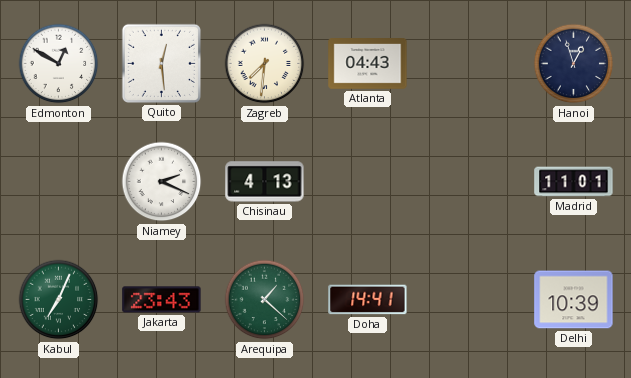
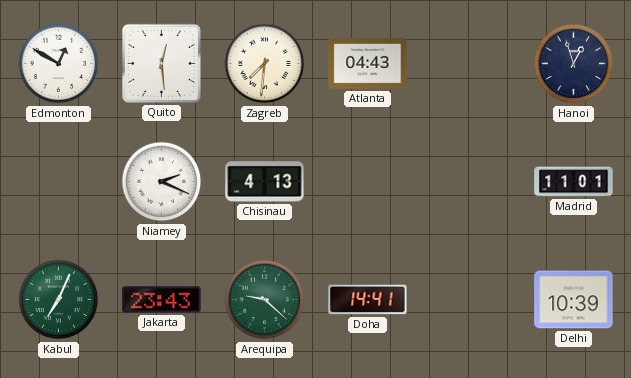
Arequipa: 1:22 -> 9:22 (265, 300)
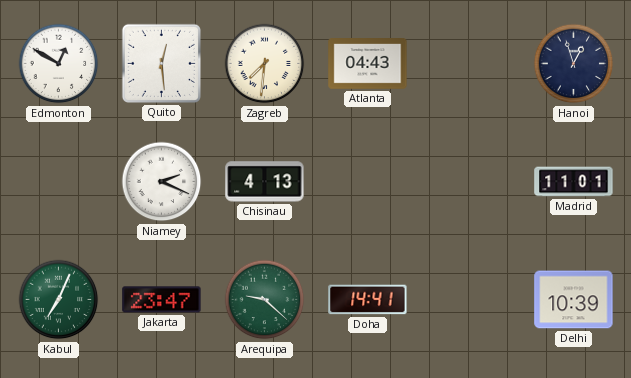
Jakarta: 23:43 -> 23:47 (162, 300)
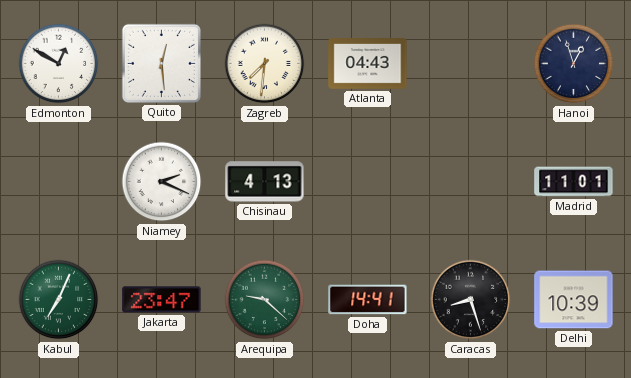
Caracas: none -> 8:27 (471, 300)
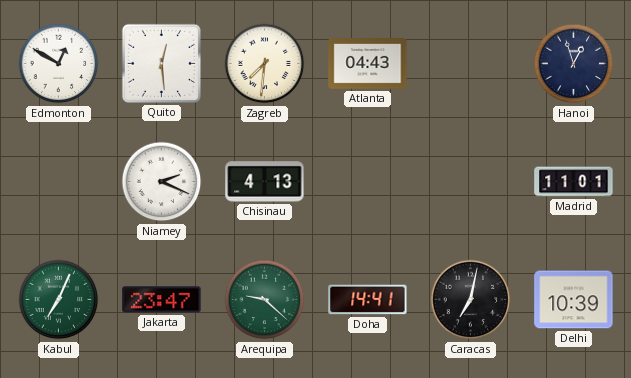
Caracas: 8:27 -> 7:02 (471, 300)
